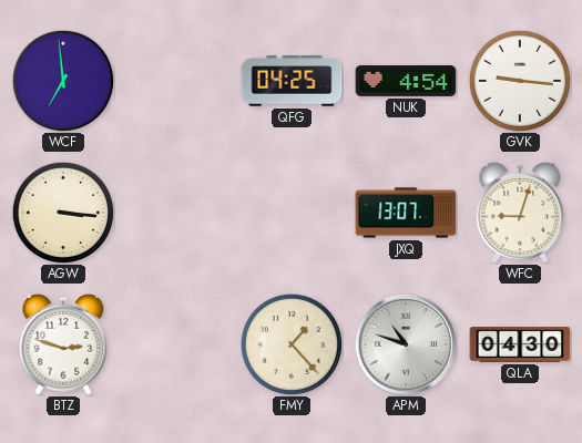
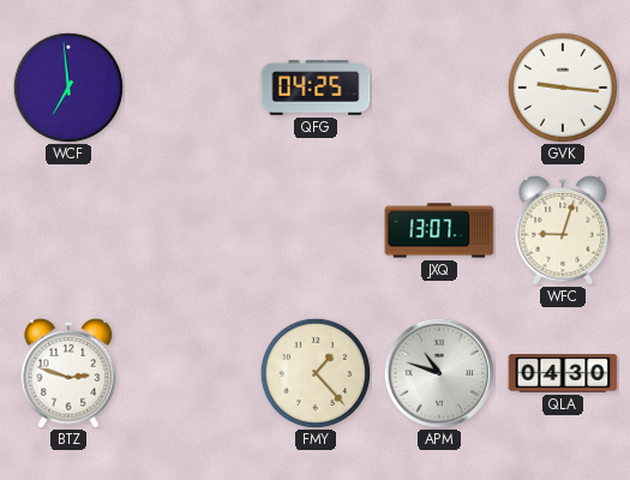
NUK: 4:54 -> none (406, 81)
AGW: 3:16 -> none (62, 212)
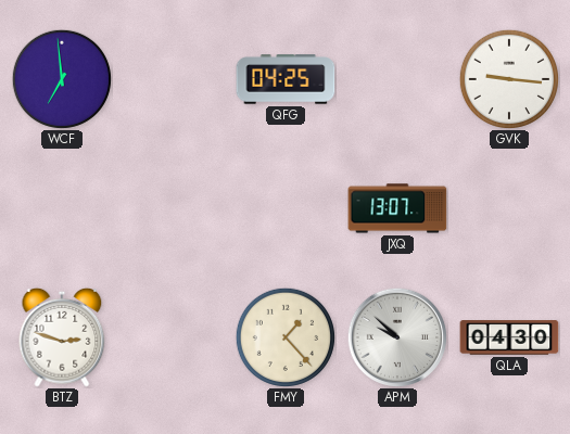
WFC: 9:03 -> none (563, 230)
APM: 10:48 -> 9:52 (396, 336)
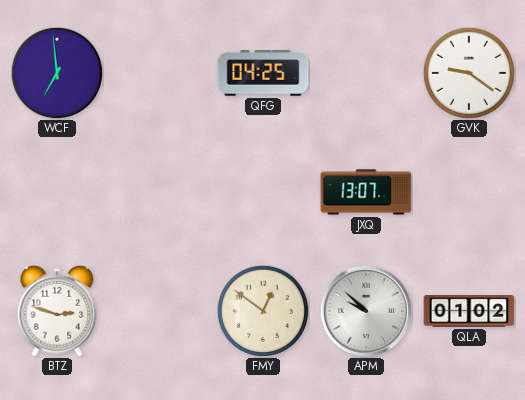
GVK: 9:16 -> 9:21 (468, 72)
FMY: 1:23 -> 12:51 (262, 310)
QLA: 04:30 -> 01:02 (469, 311)
